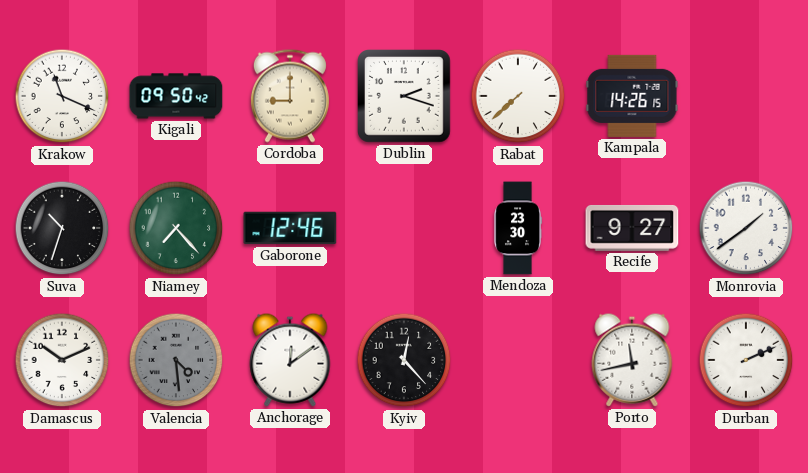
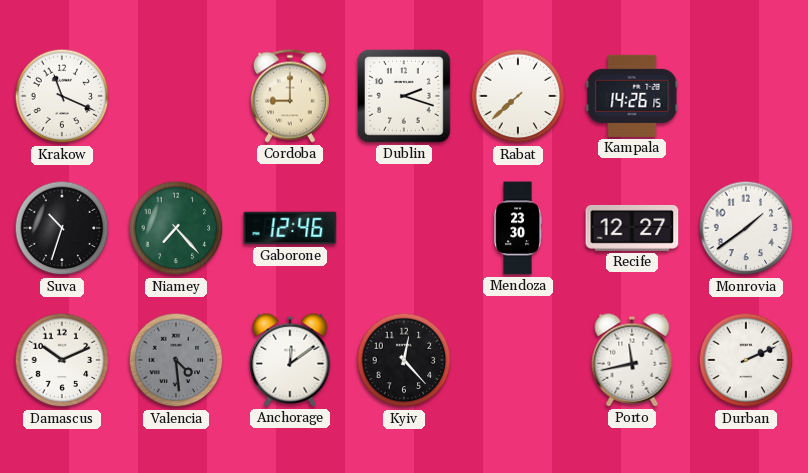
Kigali: 09:50 -> none (176, 96)
Recife: 9:27 -> 12:27 (632, 228)
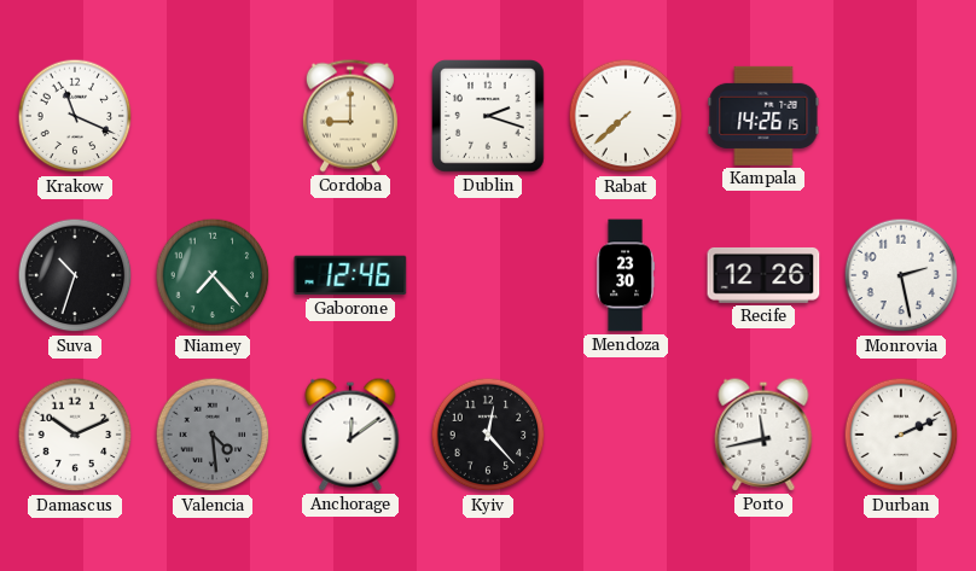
Recife: 12:27 -> 12:26 (763, 275)
Monrovia: 1:39 -> 2:28 (901, 275)
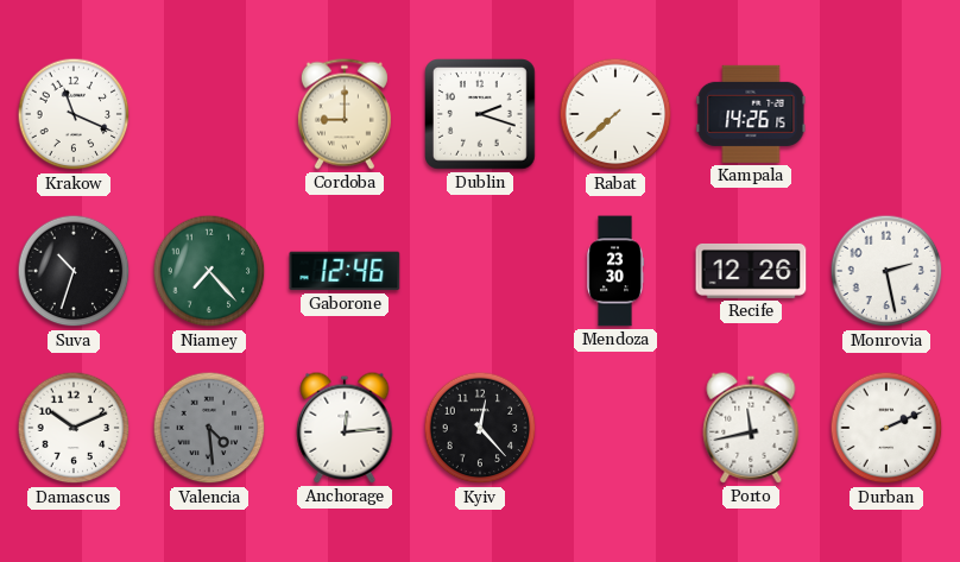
Anchorage: 12:09 -> 12:14 (345, 428)
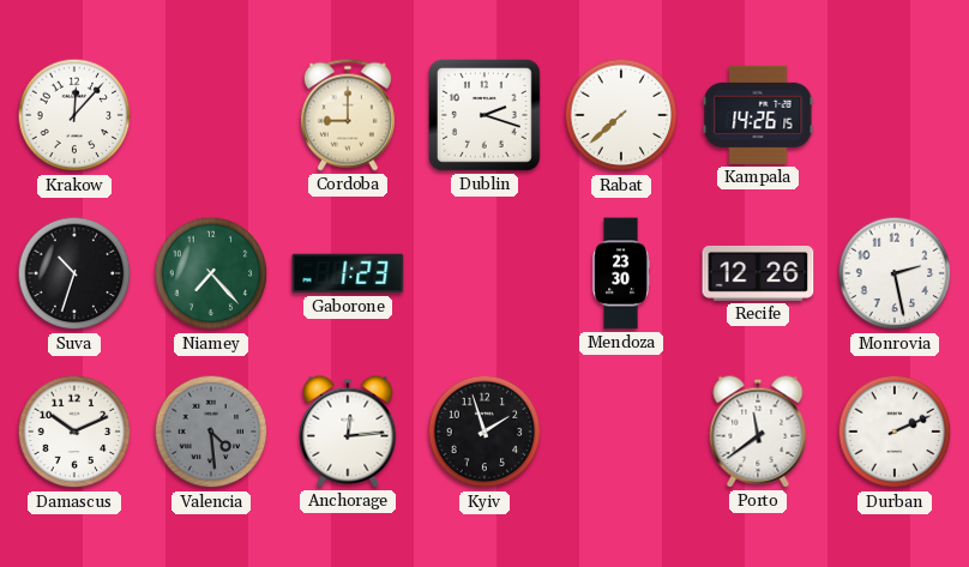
Krakow: 11:19 -> 12:07 (74, 115)
Gaborone: 12:46 -> 1:23 (348, 273)
Kyiv: 12:23 -> 1:57 (484, 432)
Porto: 11:43 -> 11:39 (758, 432)
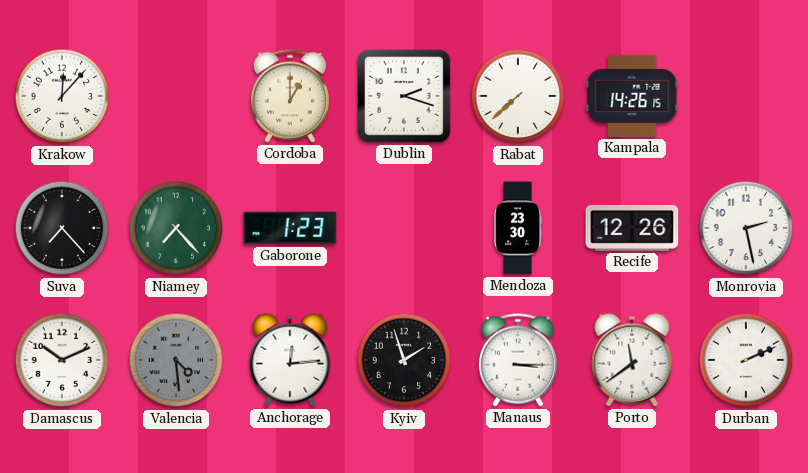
Cordoba: 9:00 -> 1:00 (290, 96)
Suva: 10:33 -> 7:23 (62, 228)
Manaus: none -> 3:15 (518, 360)
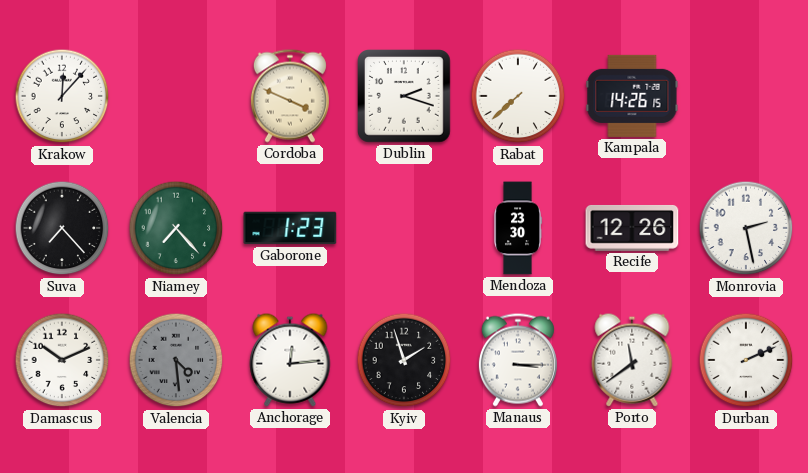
Cordoba: 1:00 -> 3:49 (290, 96)
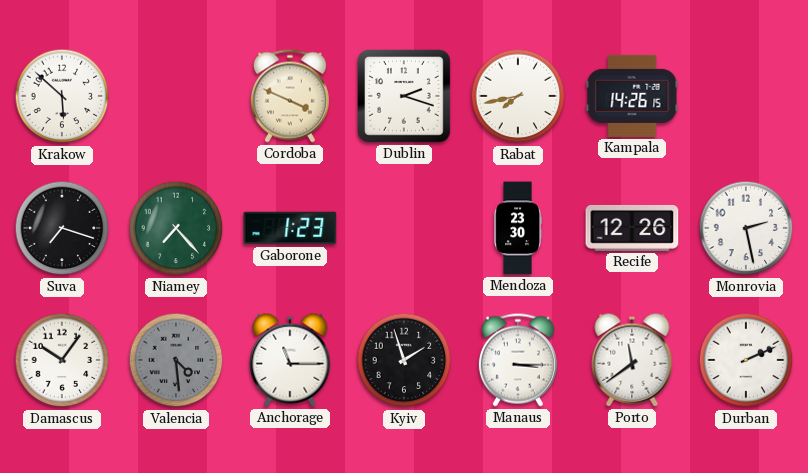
Krakow: 12:07 -> 5:52 (62, 96)
Rabat: 7:38 -> 7:43 (518, 96)
Suva: 7:23 -> 7:18 (62, 228)
Damascus: 10:11 -> 10:06 (62, 360)
Anchorage: 12:14 -> 11:15 (290, 360)
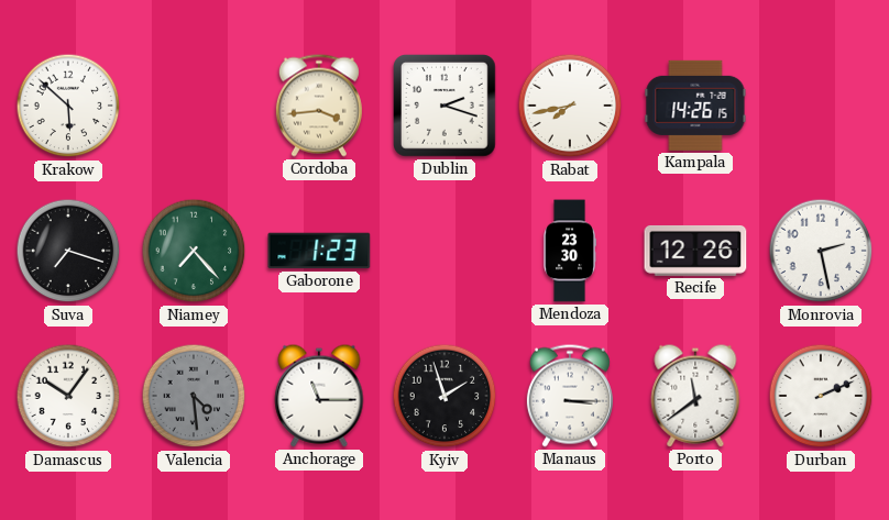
Cordoba: 3:49 -> 3:44 (319, 106)
